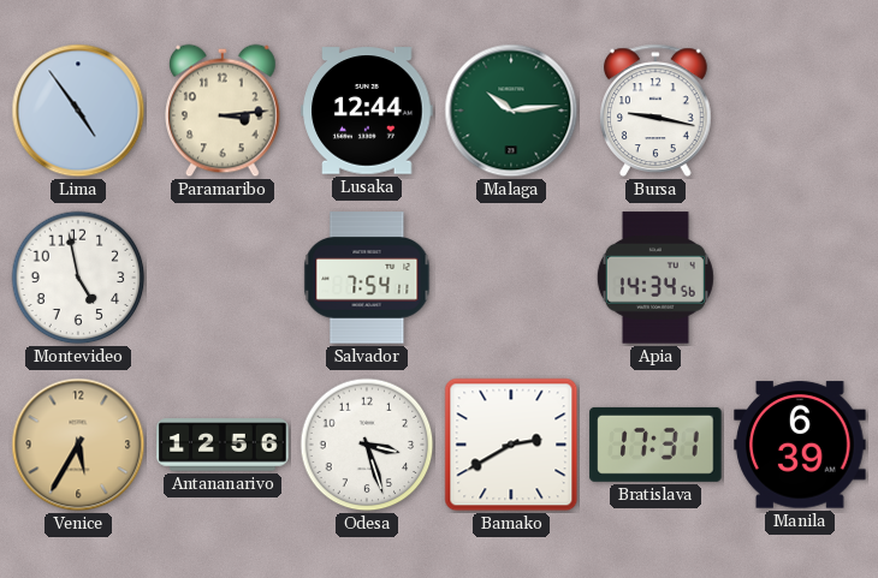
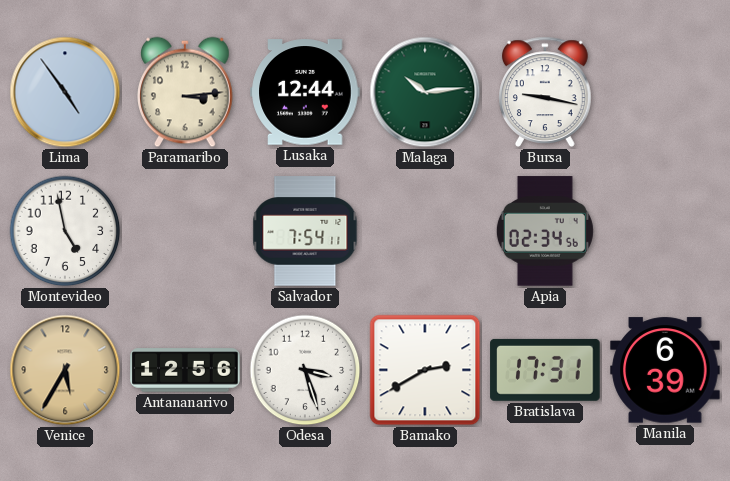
Apia: 14:34 -> 02:34 (545, 231)
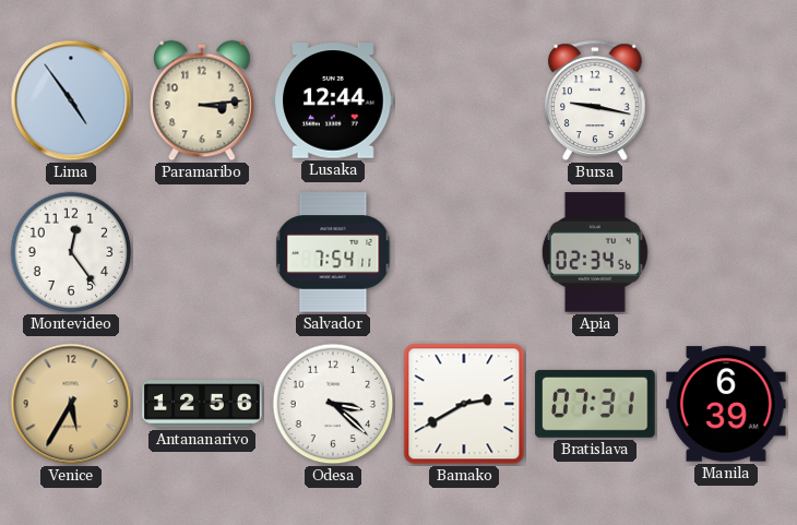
Malaga: 10:14 -> none (425, 92)
Montevideo: 4:58 -> 12:24 (71, 252)
Odesa: 3:27 -> 3:22 (333, 404)
Bratislava: 17:31 -> 07:31 (595, 404)
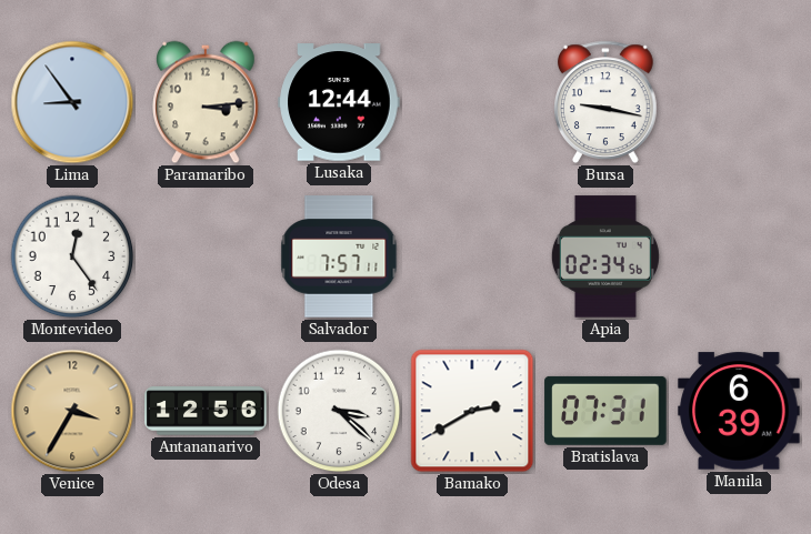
Lima: 4:54 -> 8:54 (72, 102)
Salvador: 7:54 -> 7:57 (339, 256)
Venice: 5:35 -> 3:35 (72, 411)
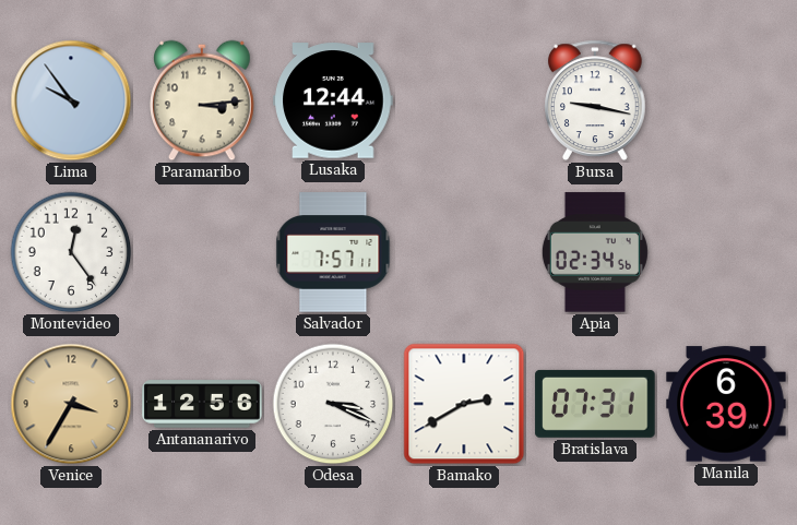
Lima: 8:54 -> 9:54 (71, 100)
Odesa: 3:22 -> 3:19 (333, 404)
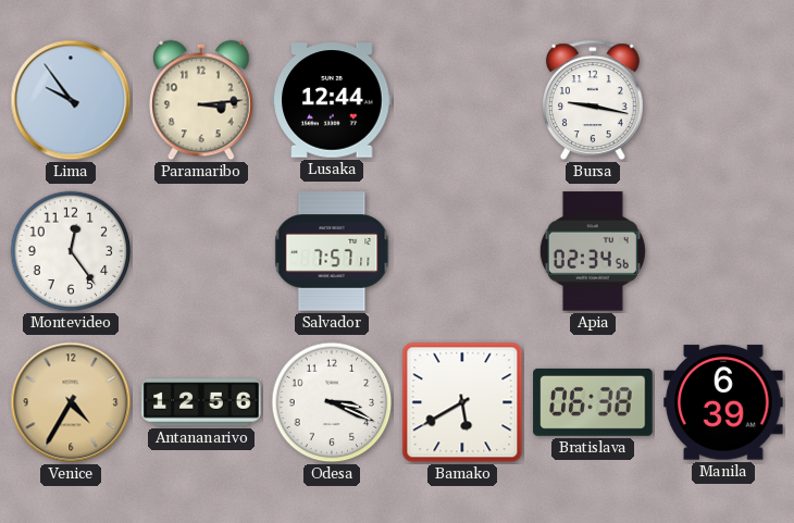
Venice: 3:35 -> 4:35 (71, 402)
Bamako: 2:40 -> 5:40 (462, 402)
Bratislava: 07:31 -> 06:38 (593, 402)
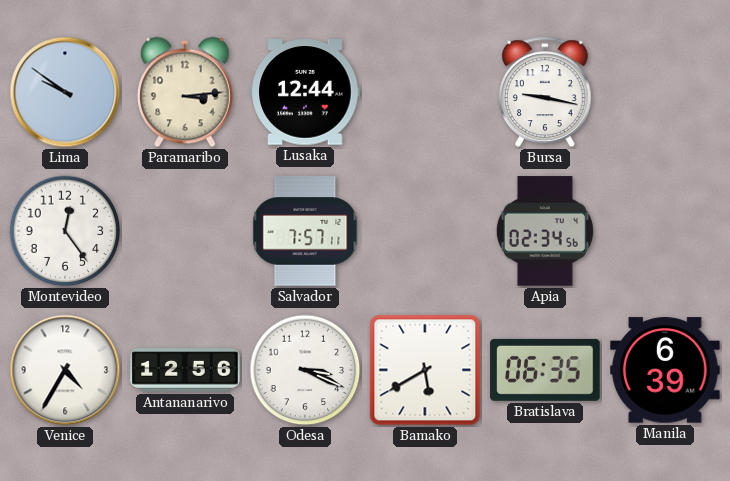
Lima: 9:54 -> 9:51 (65, 92)
Venice dial: champagne -> white (65, 370)
Bratislava: 06:38 -> 06:35 (545, 370)
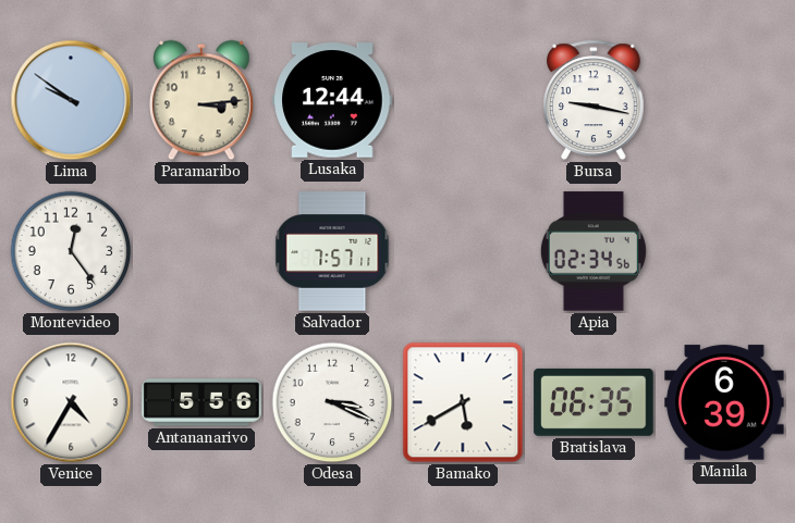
Antananarivo: 12:56 -> 5:56 (201, 402)
